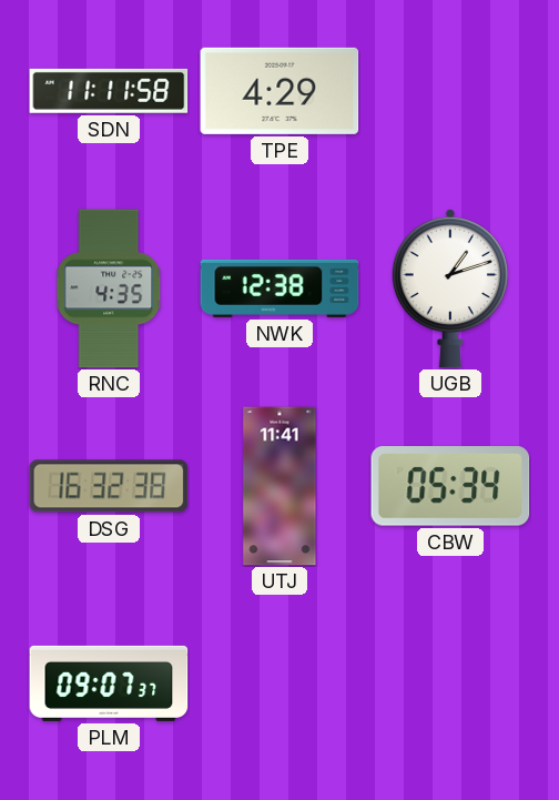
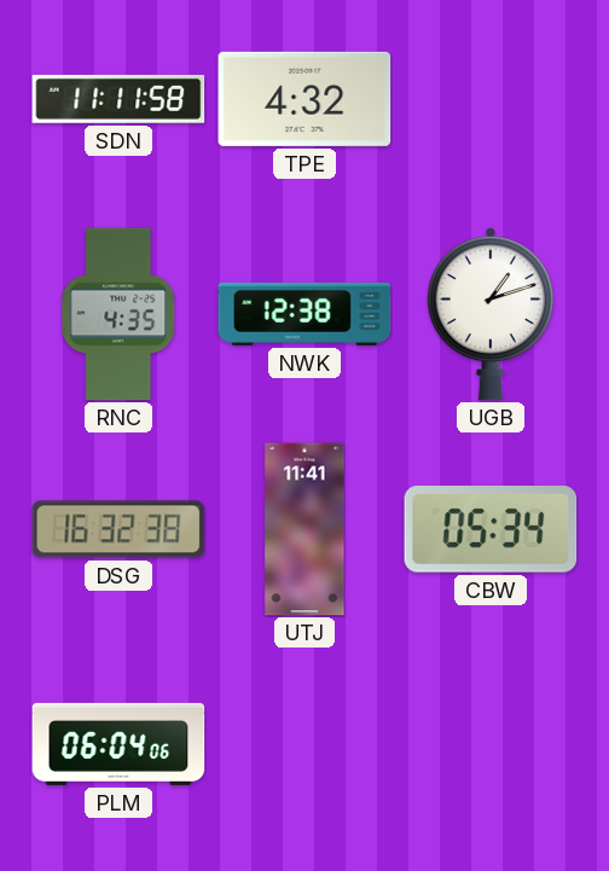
TPE: 4:29 -> 4:32 (304, 99)
PLM: 09:07 -> 06:04 (118, 744)
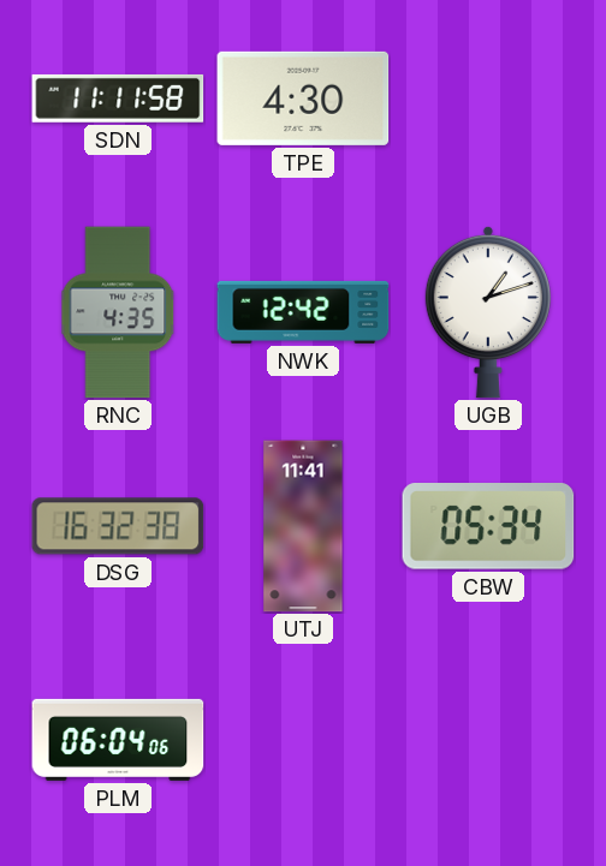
TPE: 4:32 -> 4:30 (303, 98)
NWK: 12:38 -> 12:42 (303, 312)
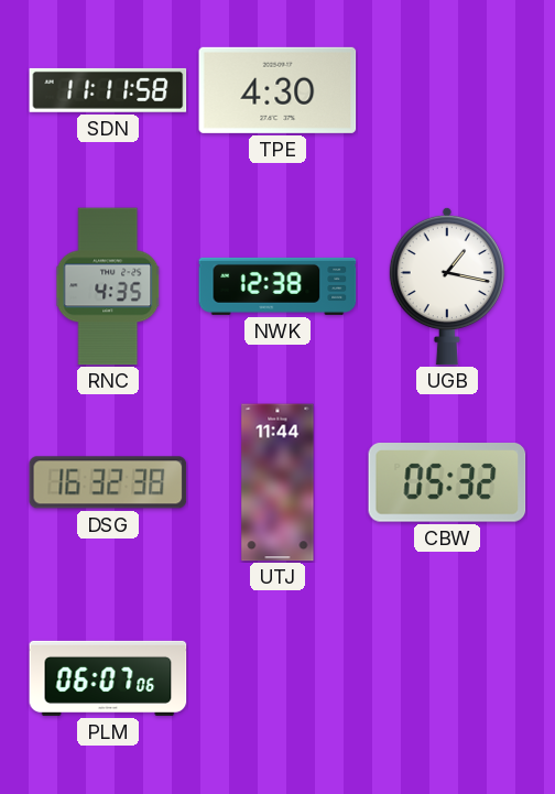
NWK: 12:42 -> 12:38 (277, 286)
UGB: 1:12 -> 1:17 (447, 286)
UTJ: 11:41 -> 11:44 (277, 482)
CBW: 05:34 -> 05:32 (447, 483)
PLM: 06:04 -> 06:07 (108, 678)
